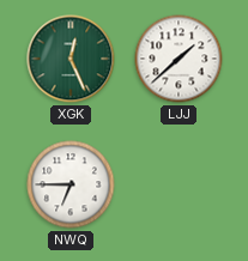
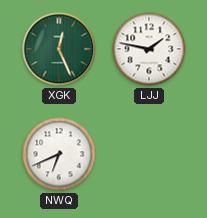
LJJ: 1:38 -> 1:47 (149, 49)
NWQ: 6:45 -> 6:41 (59, 154)
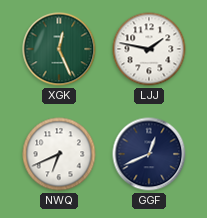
GGF: none -> 12:41 (149, 154)
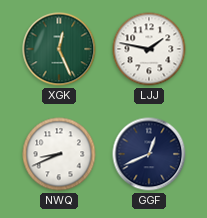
NWQ: 6:41 -> 8:41 (59, 154)
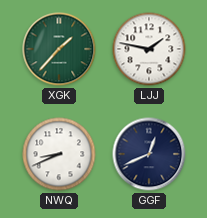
XGK: 12:26 -> 1:37 (59, 49)
